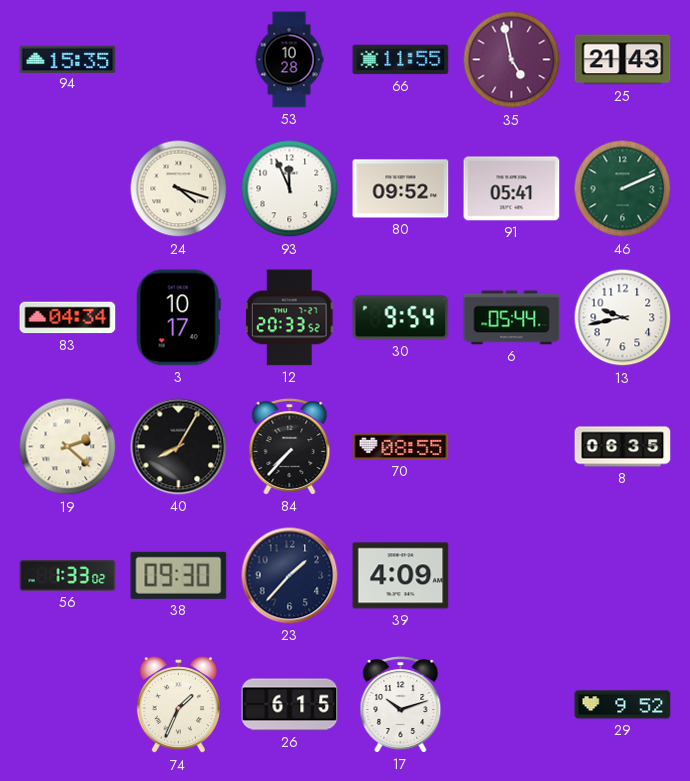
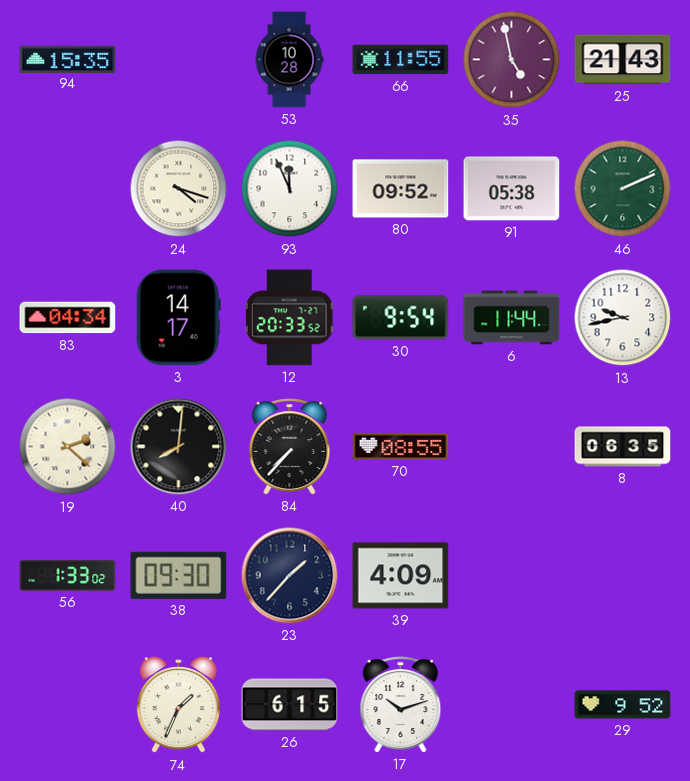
91: 05:41 -> 05:38 (512, 189)
3: 10:17 -> 14:17 (178, 318)
6: 05:44 -> 11:44 (512, 318)
40: 8:05 -> 8:01 (179, 447)
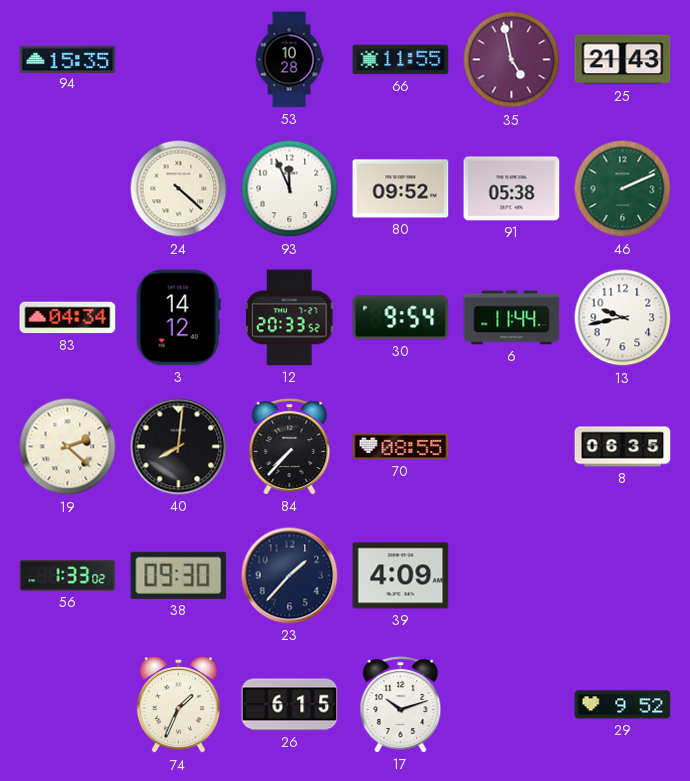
24: 4:18 -> 4:22 (179, 189)
3: 14:17 -> 14:12 (178, 318)
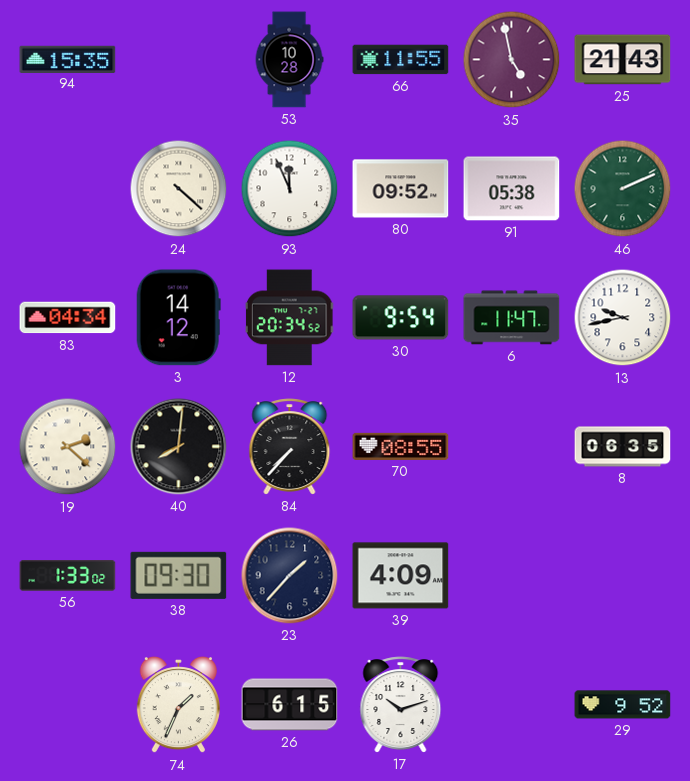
12: 20:33 -> 20:34 (290, 318)
6: 11:44 -> 11:47 (512, 318)
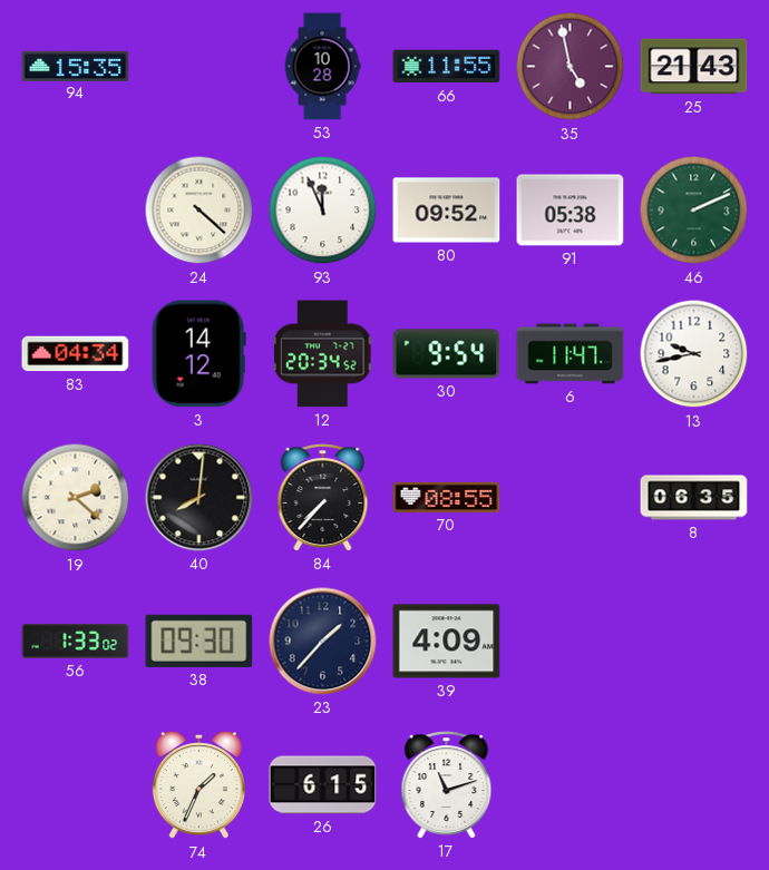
17: 10:12 -> 11:12 (447, 785)
29: 9:52 -> none (623, 705)
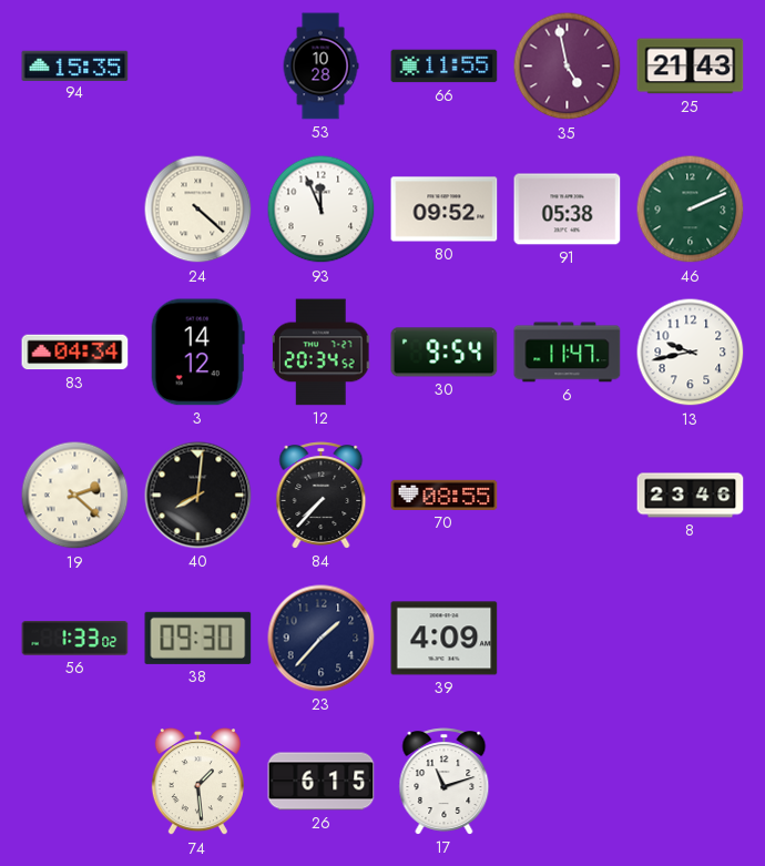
8: 06:35 -> 23:46 (691, 496)
74: 1:34 -> 1:29 (197, 783)
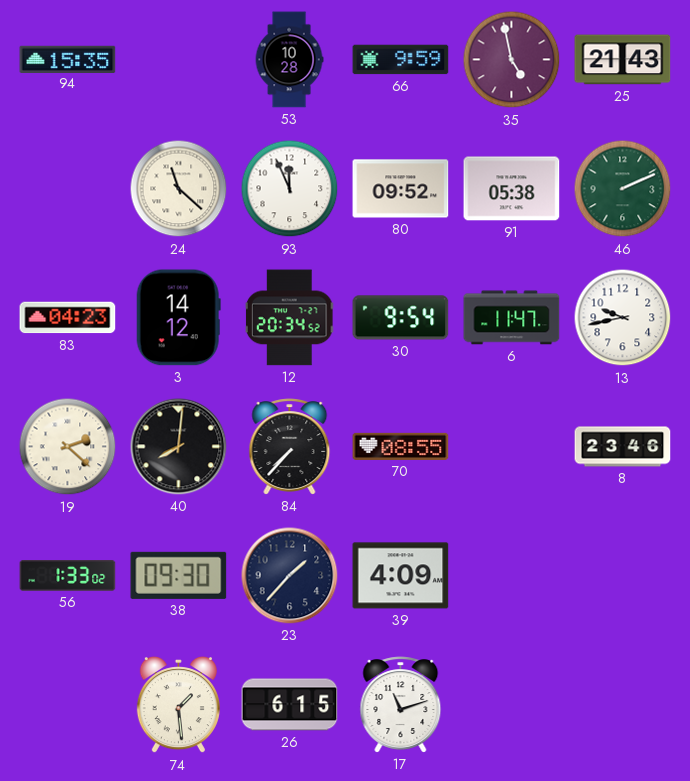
66: 11:55 -> 9:59 (401, 60)
24: 4:22 -> 11:22 (179, 189)
83: 04:34 -> 04:23 (68, 318)
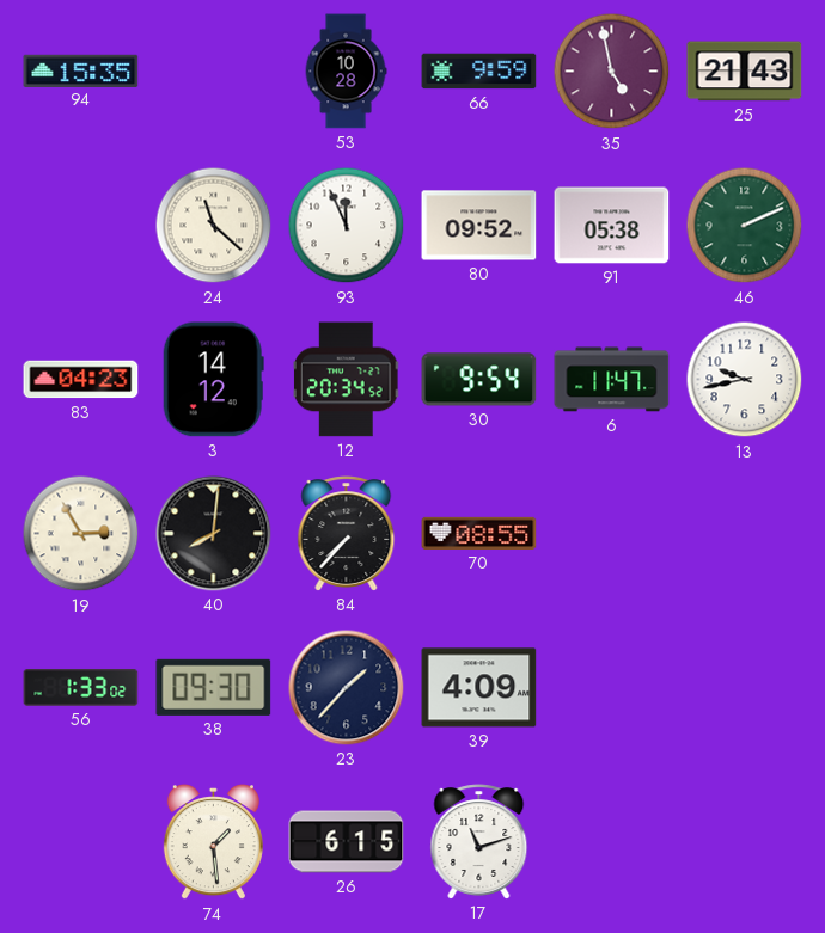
19: 2:22 -> 2:55 (81, 534)
8: 23:46 -> none (623, 447)
